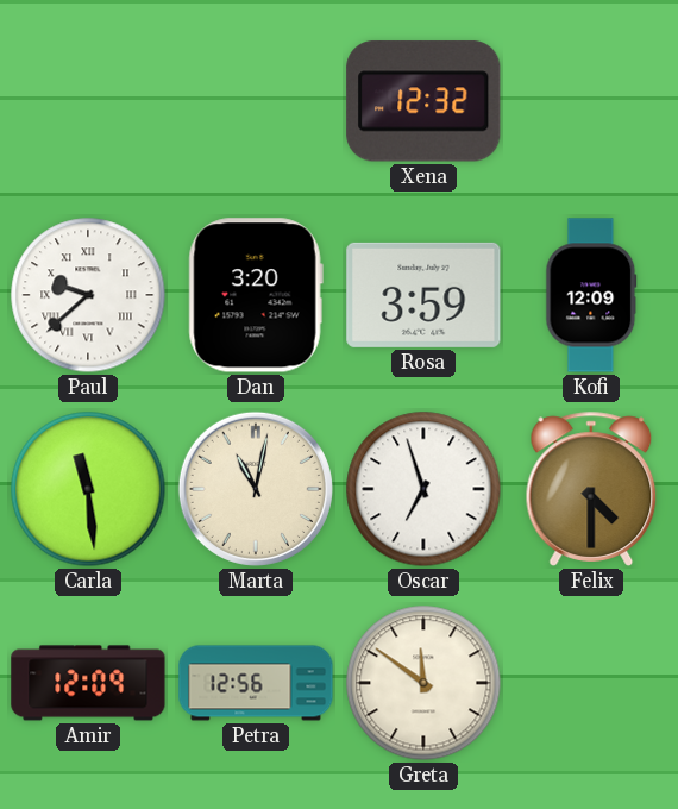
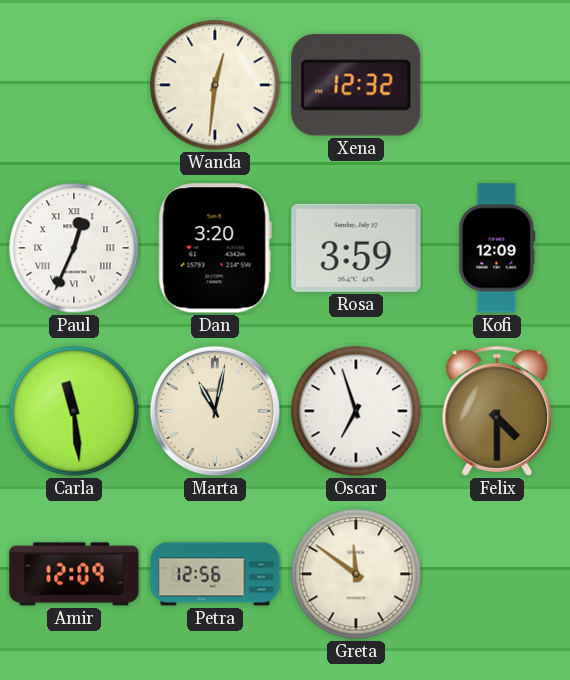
Wanda: none -> 12:31 (215, 85)
Paul: 9:38 -> 12:34 (74, 248)
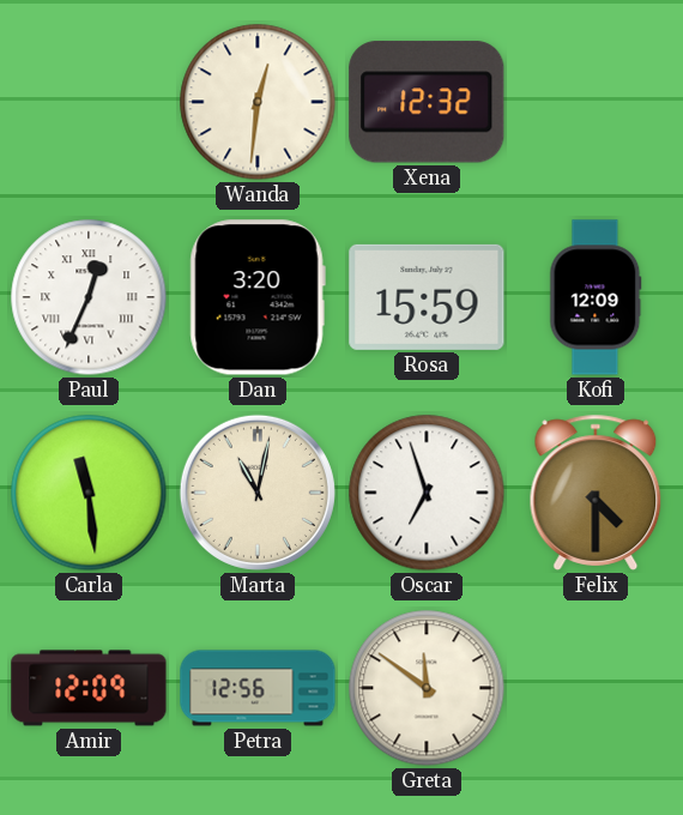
Rosa: 3:59 -> 15:59 (427, 297)
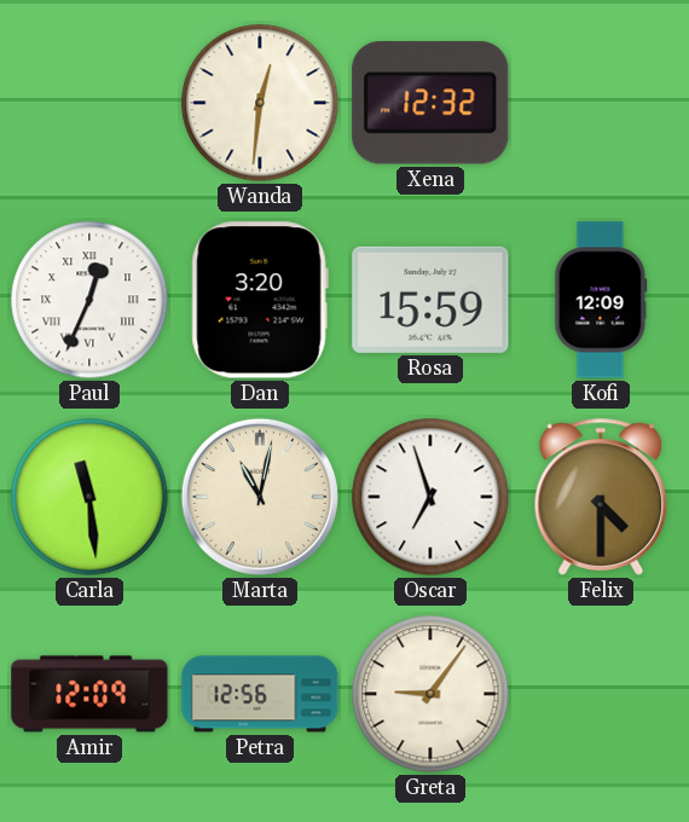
Greta: 11:51 -> 9:06 (430, 694)
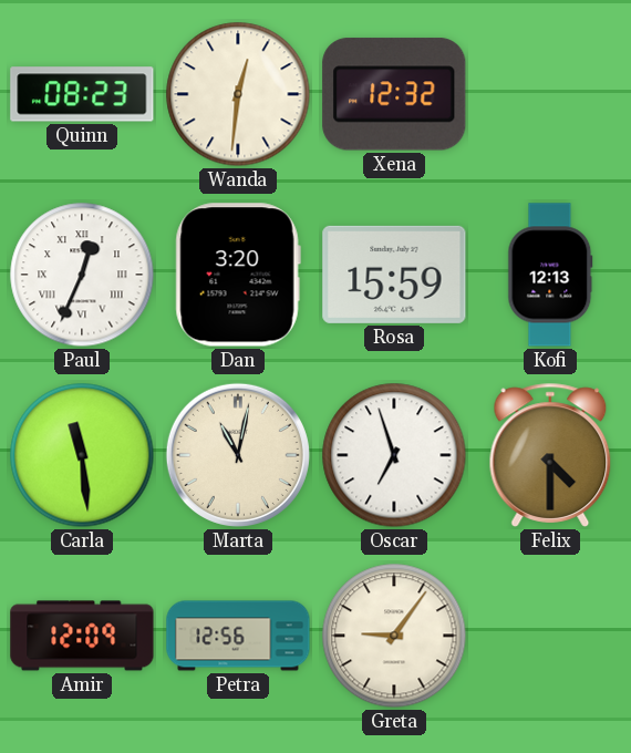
Quinn: none -> 08:23 (82, 94)
Kofi: 12:09 -> 12:13 (550, 275)
